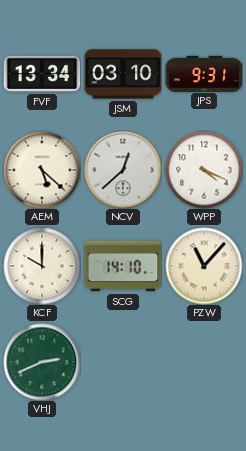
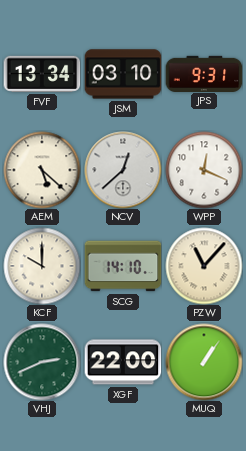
WPP: 4:19 -> 12:19 (204, 170)
XGF: none -> 22:00 (123, 362)
MUQ: none -> 1:06 (204, 362)
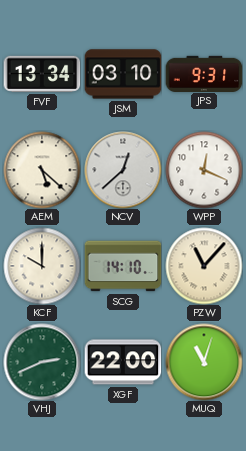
MUQ: 1:06 -> 11:03 (204, 362)
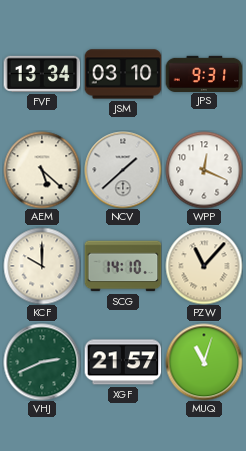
NCV: 12:38 -> 1:38 (123, 170)
XGF: 22:00 -> 21:57 (123, 362)
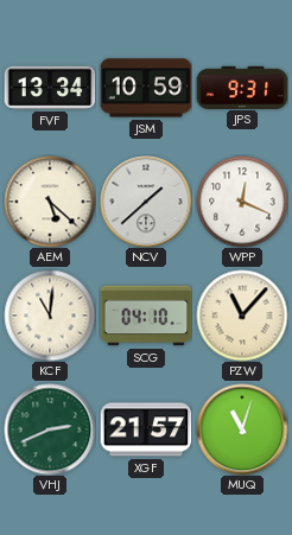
JSM: 03:10 -> 10:59 (146, 88)
KCF: 10:00 -> 11:01 (50, 316)
SCG: 14:10 -> 04:10 (146, 316)
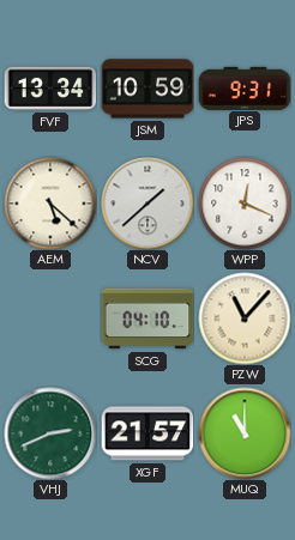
KCF: 11:01 -> none (50, 316)
MUQ: 11:03 -> 11:00 (245, 433)
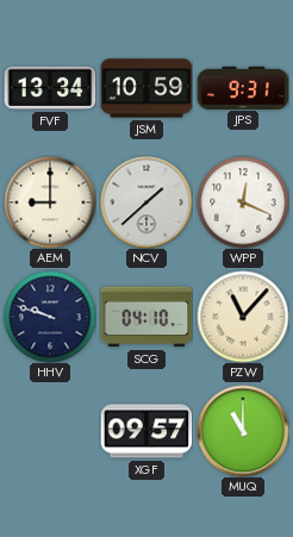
AEM: 5:22 -> 9:00 (50, 202)
HHV: none -> 9:48 (50, 317)
VHJ: 2:41 -> none (50, 433)
XGF: 21:57 -> 09:57 (146, 431)
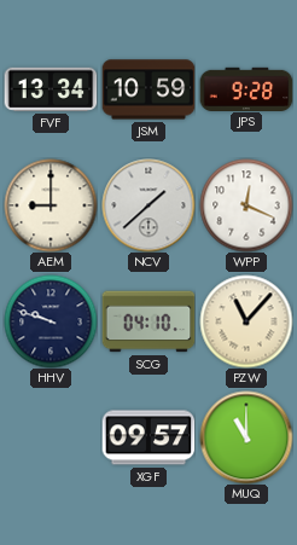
JPS: 9:31 -> 9:28 (246, 88)
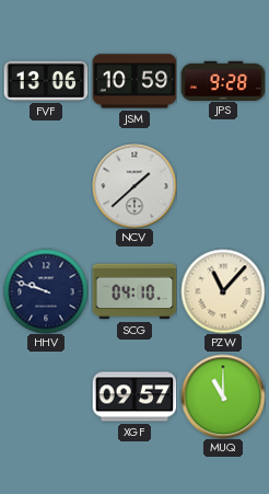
FVF: 13:34 -> 13:06 (46, 81)
AEM: 9:00 -> none (51, 205)
WPP: 12:19 -> none (246, 205)
